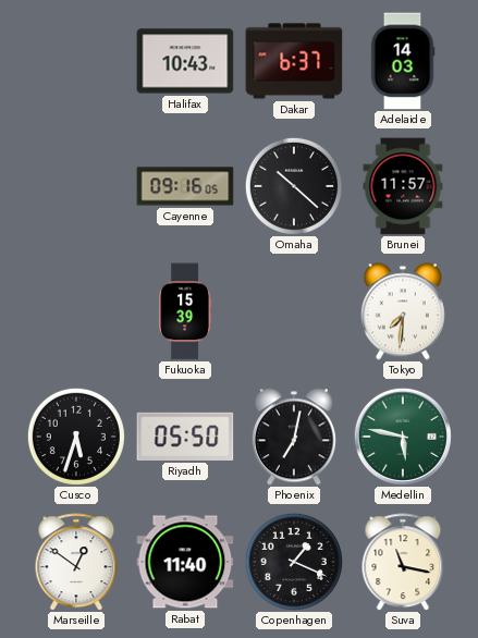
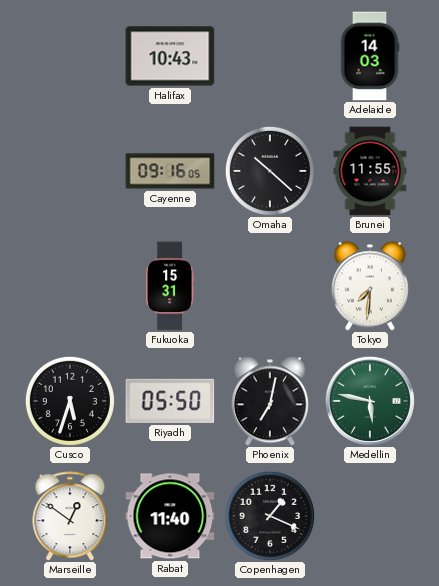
Dakar: 6:37 -> none (294, 61)
Brunei: 11:57 -> 11:55 (370, 171)
Fukuoka: 15:39 -> 15:31 (170, 286)
Suva: 11:17 -> none (403, 562)
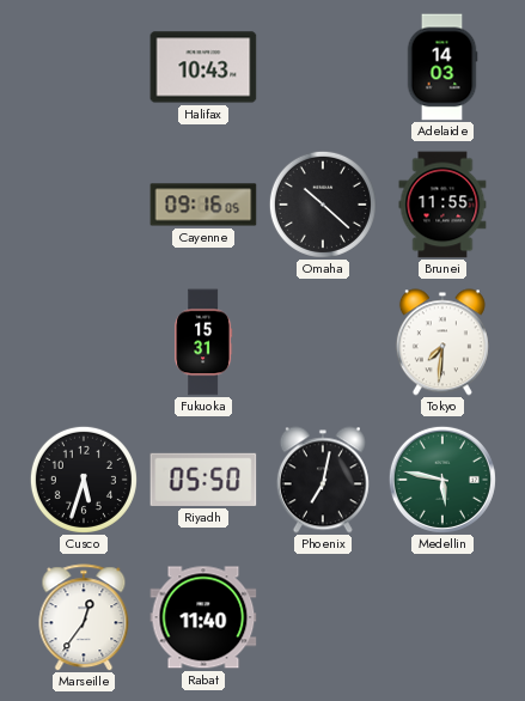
Marseille: 12:51 -> 12:36 (84, 617)
Copenhagen: 1:19 -> none (270, 516)
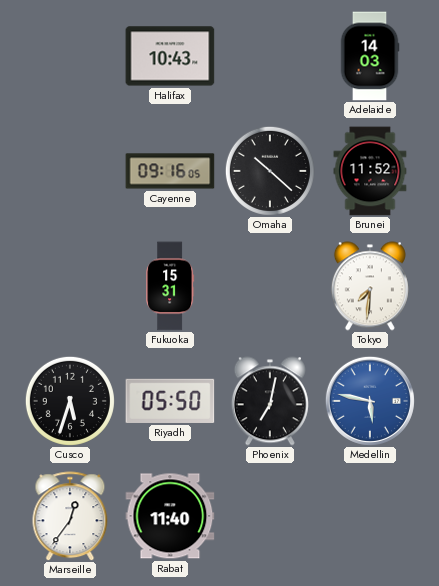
Brunei: 11:55 -> 11:52 (370, 171)
Medellin dial: green -> blue (370, 401)
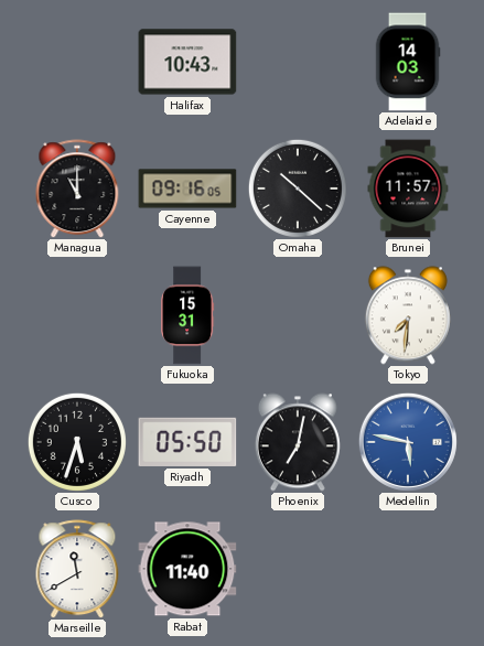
Managua: none -> 11:00 (77, 189)
Brunei: 11:52 -> 11:57 (408, 189)
Marseille: 12:36 -> 11:40 (77, 569)
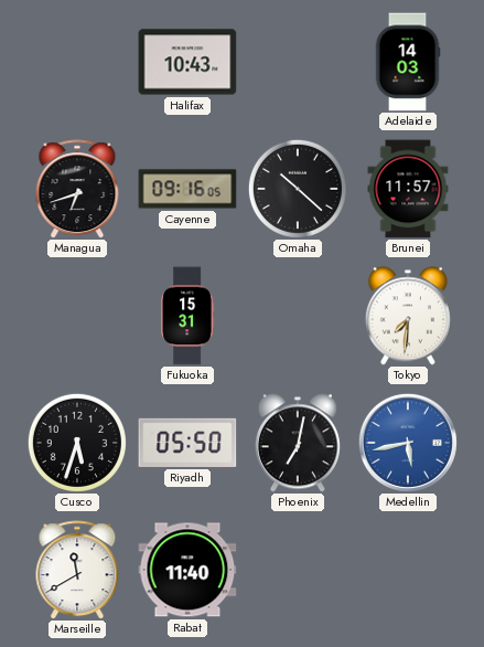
Managua: 11:00 -> 6:42 (77, 189)
Medellin: 5:47 -> 5:43 (408, 443)
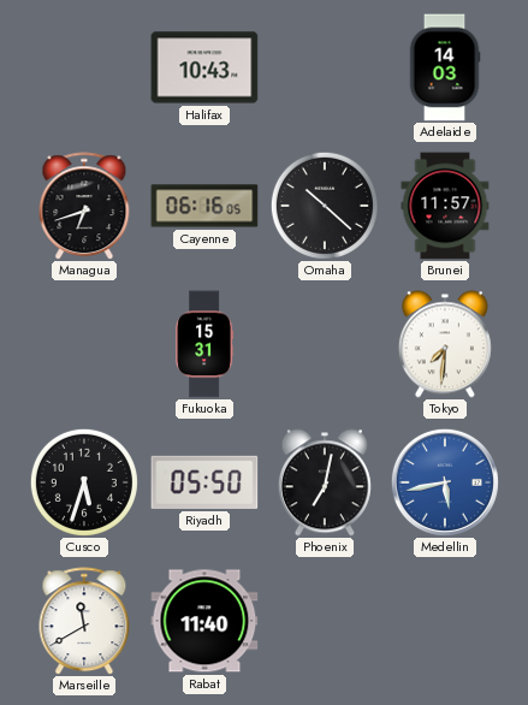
Cayenne: 09:16 -> 06:16 (204, 206)
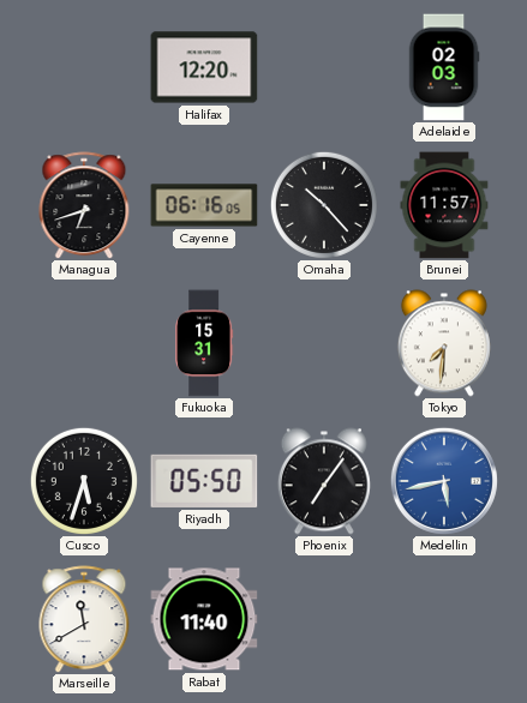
Halifax: 10:43 -> 12:20 (204, 67)
Adelaide: 14:03 -> 02:03 (444, 67)
Omaha: 10:22 -> 10:23 (324, 205)
Phoenix: 7:02 -> 7:06 (324, 481)
